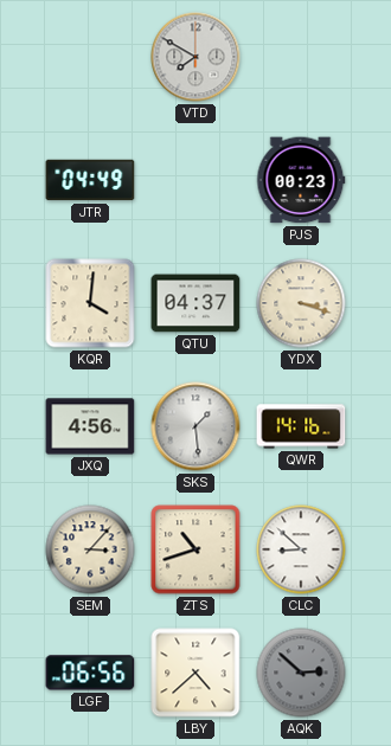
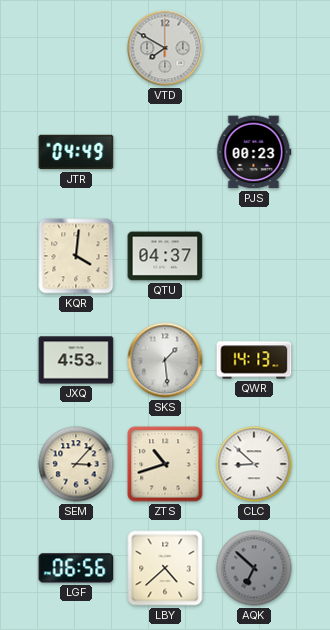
YDX: 3:18 -> none (301, 303)
JXQ: 4:56 -> 4:53 (76, 360)
QWR: 14:16 -> 14:13 (254, 360)
AQK: 2:52 -> 6:52 (254, 568)
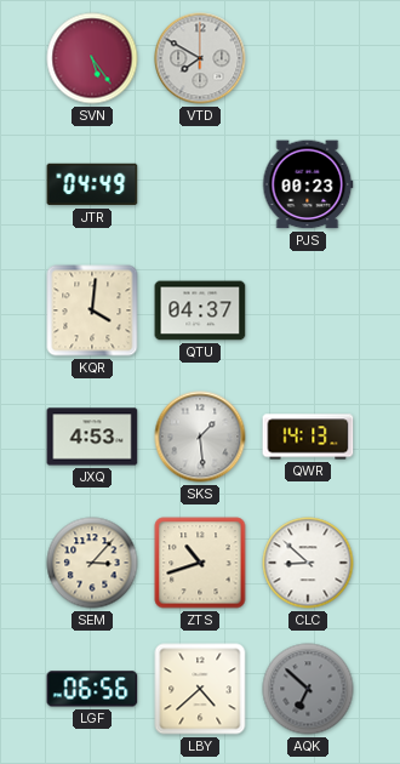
SVN: none -> 5:24 (92, 58)
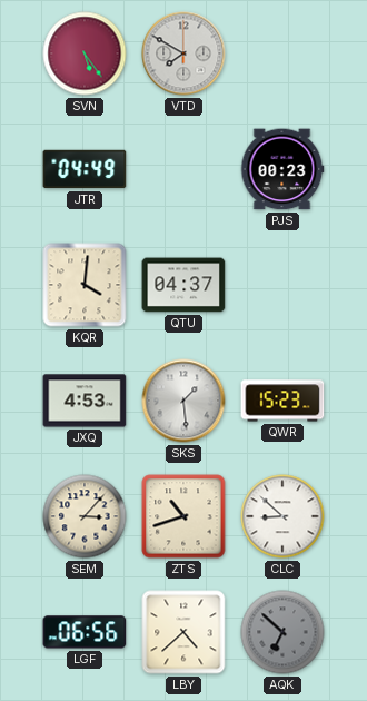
QWR: 14:13 -> 15:23 (282, 401)
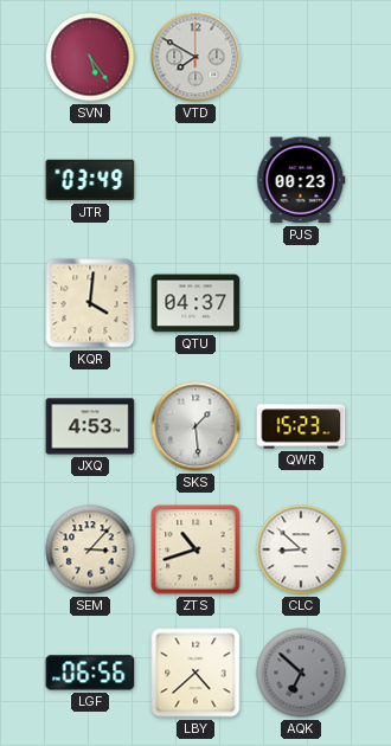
JTR: 04:49 -> 03:49 (90, 180)
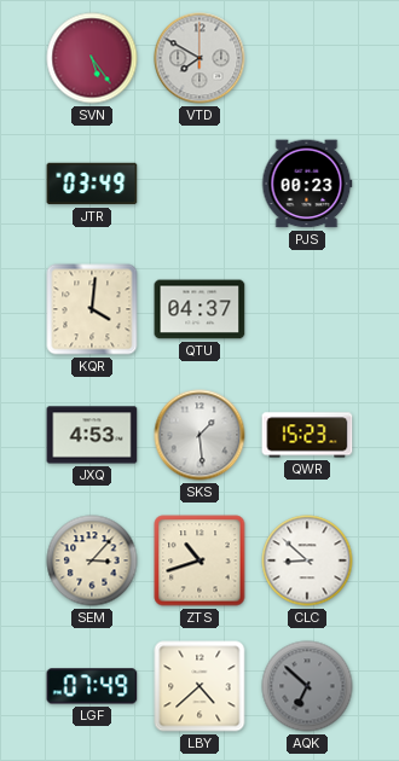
LGF: 06:56 -> 07:49 (92, 686)
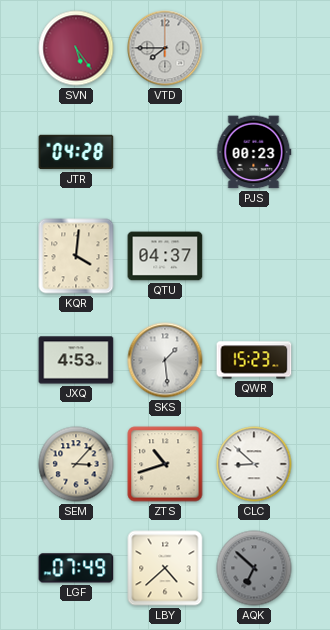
VTD: 7:50 -> 7:45 (165, 48)
JTR: 03:49 -> 04:28 (76, 152)
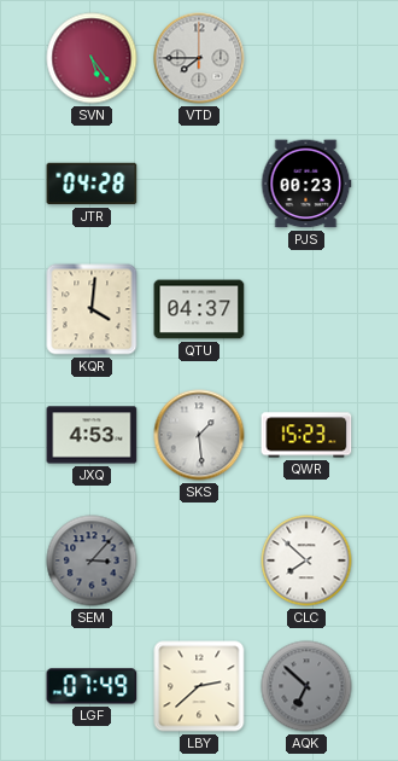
SEM dial: cream -> grey (92, 560)
ZTS: 10:42 -> none (165, 464)
CLC: 8:52 -> 7:52 (306, 560)
LBY: 4:38 -> 2:38 (199, 686)
